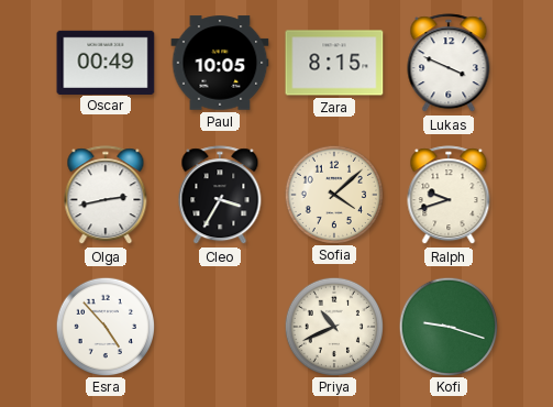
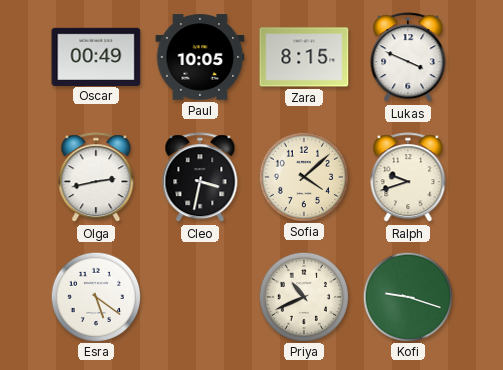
Cleo: 3:35 -> 3:32 (200, 178)
Esra: 4:53 -> 5:21 (95, 296)
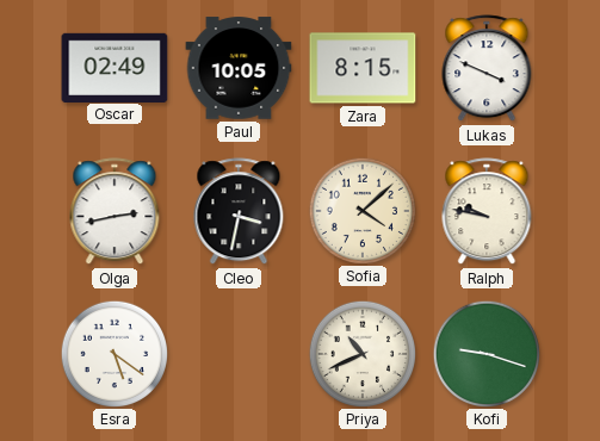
Oscar: 00:49 -> 02:49 (115, 67)
Ralph: 9:42 -> 9:47 (487, 212)
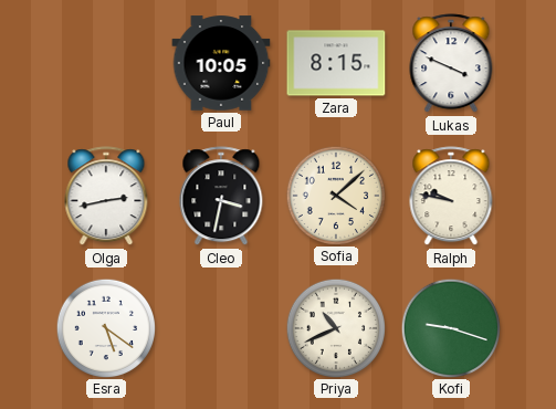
Oscar: 02:49 -> none (115, 67)
